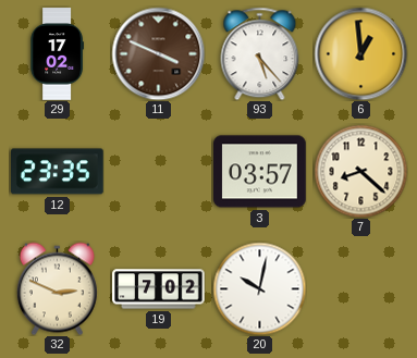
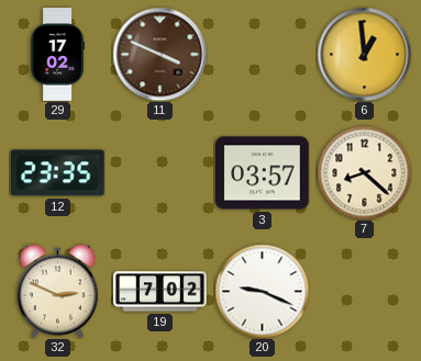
93: 5:23 -> none (260, 53)
20: 10:02 -> 9:19 (262, 291)
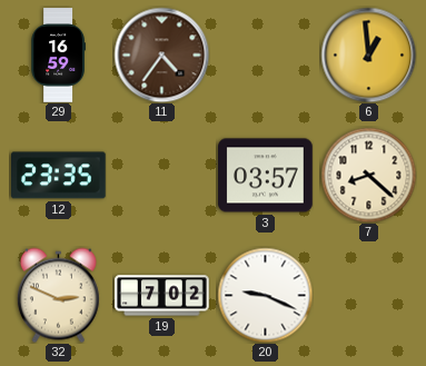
29: 17:02 -> 16:59 (58, 56)
11: 3:49 -> 4:36 (161, 55)
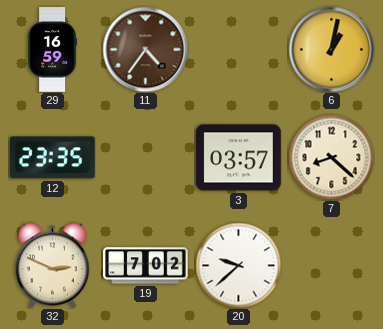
6: 12:59 -> 1:02 (331, 49)
20: 9:19 -> 9:38 (238, 265)
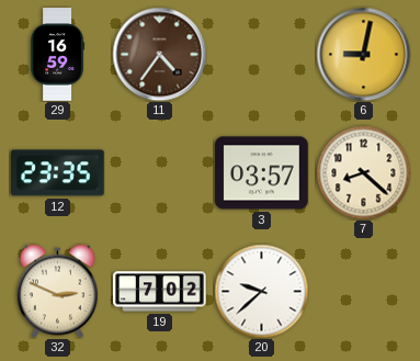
6: 1:02 -> 9:02 (363, 54)
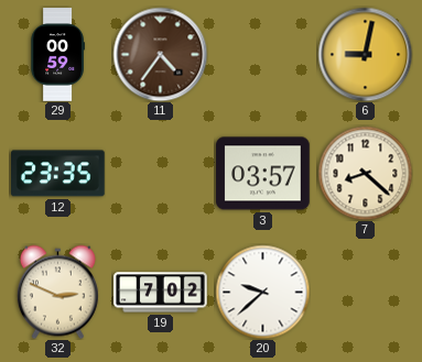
29: 16:59 -> 00:59 (57, 55)
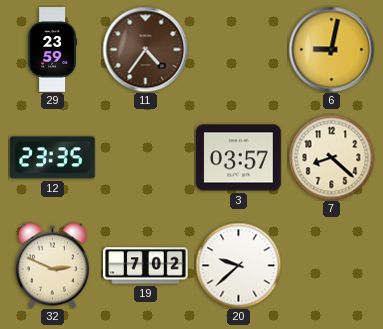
29: 00:59 -> 23:59 (52, 50)
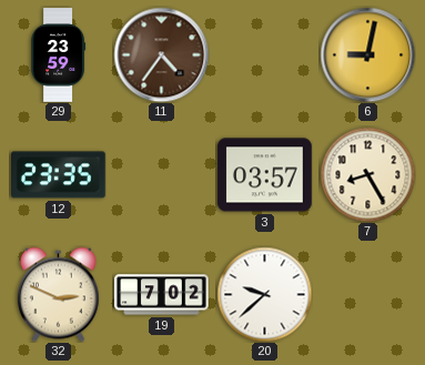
7: 8:22 -> 8:25 (367, 174)
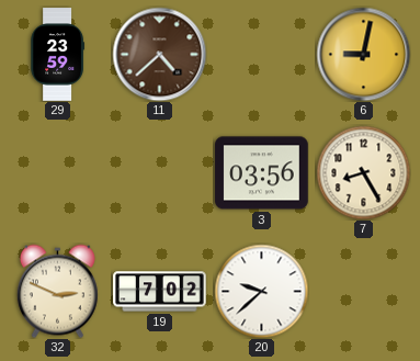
11: 4:36 -> 4:38 (159, 54)
12: 23:35 -> none (59, 175)
3: 03:57 -> 03:56 (262, 173)
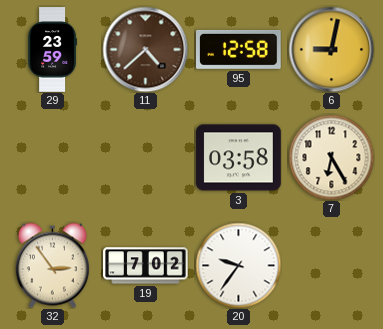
95: none -> 12:58 (239, 49)
3: 03:56 -> 03:58 (239, 158)
7: 8:25 -> 6:25 (331, 157)
32: 2:49 -> 2:54 (52, 265)
20: 9:38 -> 9:36 (238, 265)
